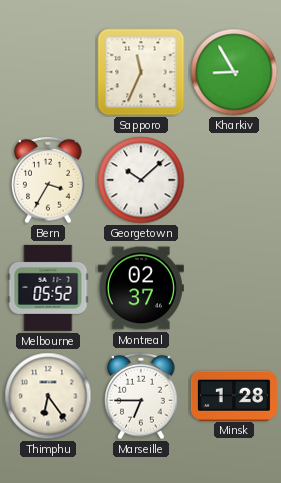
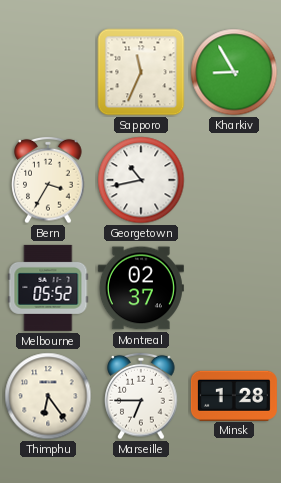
Georgetown: 10:08 -> 10:43 (141, 180)
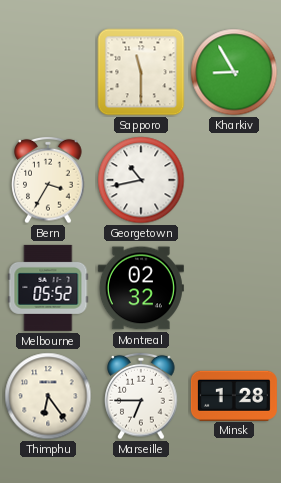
Sapporo: 11:34 -> 11:30 (141, 72)
Montreal: 02:37 -> 02:32 (141, 288)
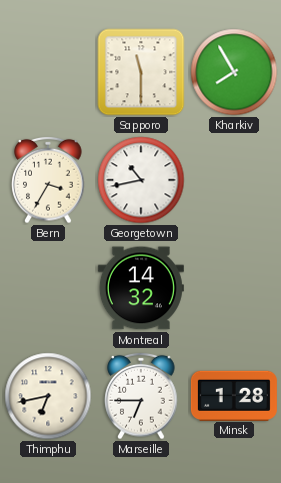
Kharkiv: 8:55 -> 7:55 (234, 72)
Melbourne: 05:52 -> none (48, 288)
Montreal: 02:32 -> 14:32 (141, 288)
Thimphu: 6:24 -> 6:43 (48, 396)
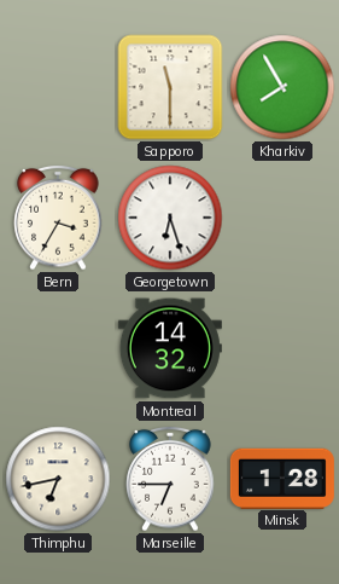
Georgetown: 10:43 -> 6:27 (170, 218)
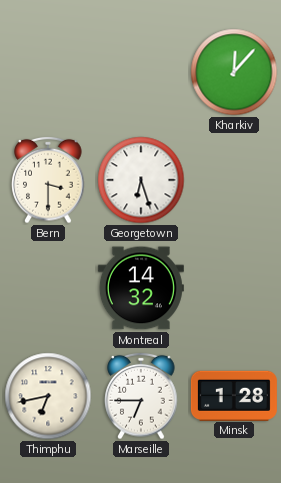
Sapporo: 11:30 -> none (170, 87)
Kharkiv: 7:55 -> 12:07 (234, 72)
Bern: 3:35 -> 3:30 (48, 180)
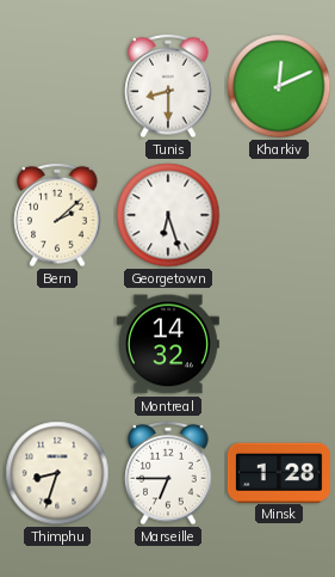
Tunis: none -> 8:30 (168, 86)
Kharkiv: 12:07 -> 12:11 (279, 86)
Bern: 3:30 -> 2:08 (57, 215)
Thimphu: 6:43 -> 8:33 (57, 473)
